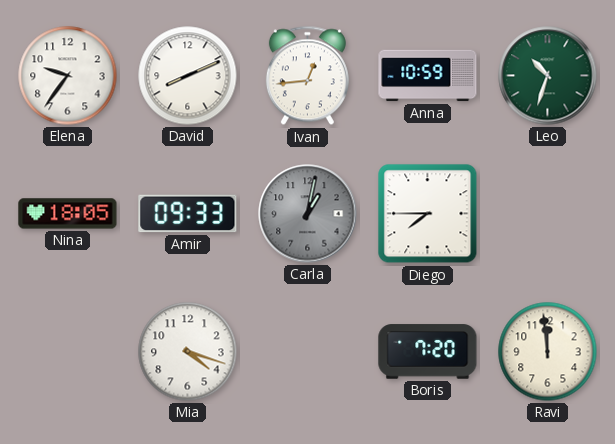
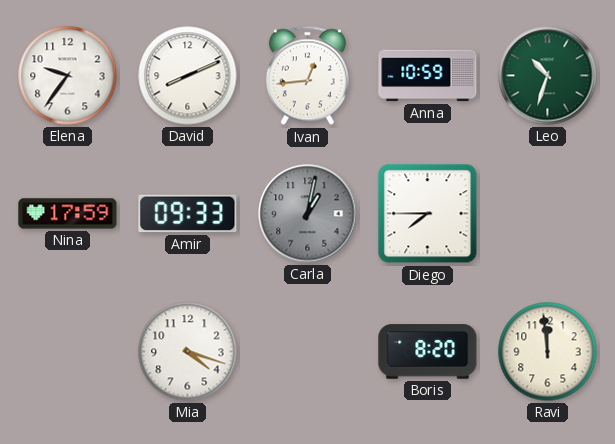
Nina: 18:05 -> 17:59 (68, 214)
Boris: 7:20 -> 8:20 (428, 352)
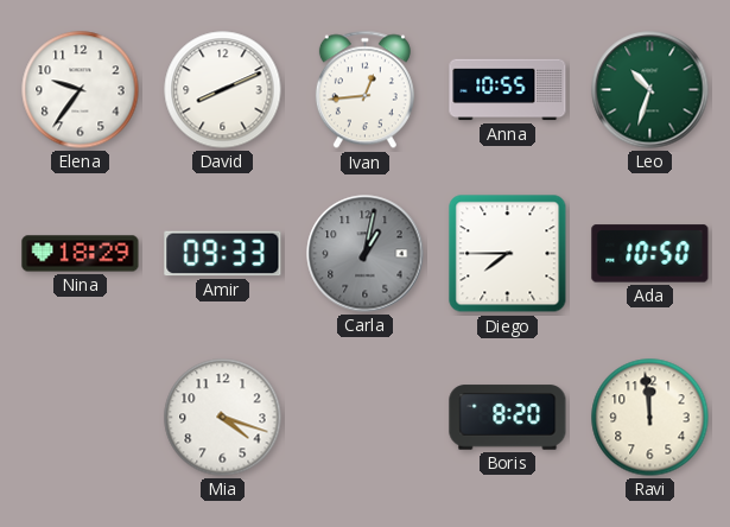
Anna: 10:59 -> 10:55 (508, 90)
Nina: 17:59 -> 18:29 (81, 254)
Ada: none -> 10:50 (650, 254)
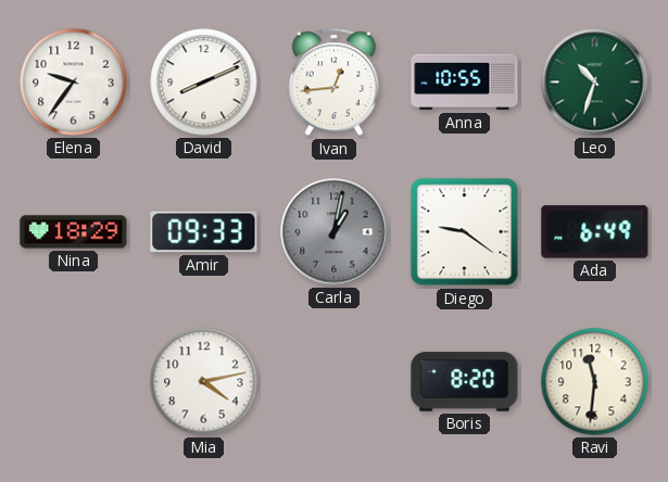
Diego: 7:45 -> 9:21 (465, 232)
Ada: 10:50 -> 6:49 (595, 232)
Mia: 4:18 -> 4:13 (204, 382)
Ravi: 11:59 -> 11:31 (595, 382)
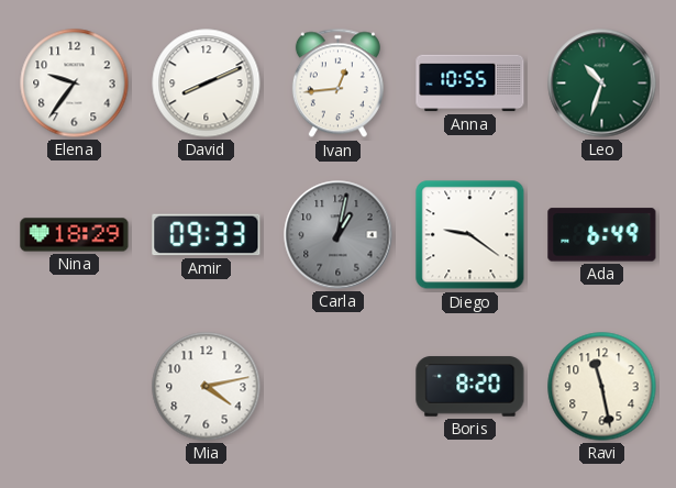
Ravi: 11:31 -> 11:28 (602, 387)
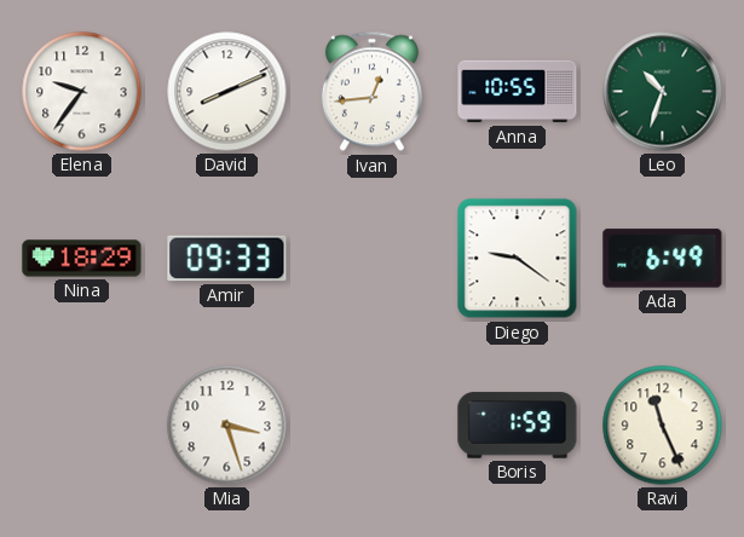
Carla: 1:02 -> none (339, 235)
Mia: 4:13 -> 3:27 (227, 426)
Boris: 8:20 -> 1:59 (518, 426)
Ravi: 11:28 -> 11:26 (663, 426)
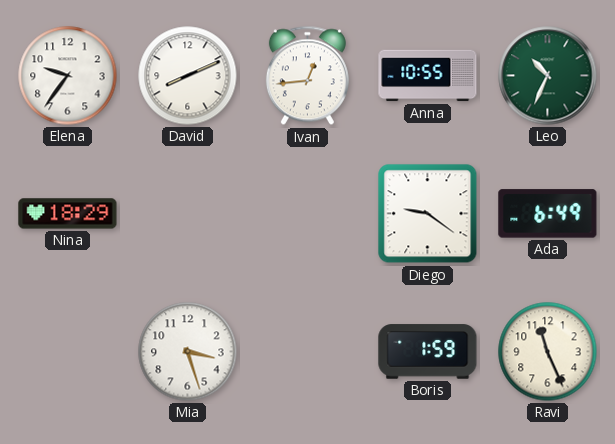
Leo: 10:33 -> 10:34 (548, 76)
Amir: 09:33 -> none (227, 259)
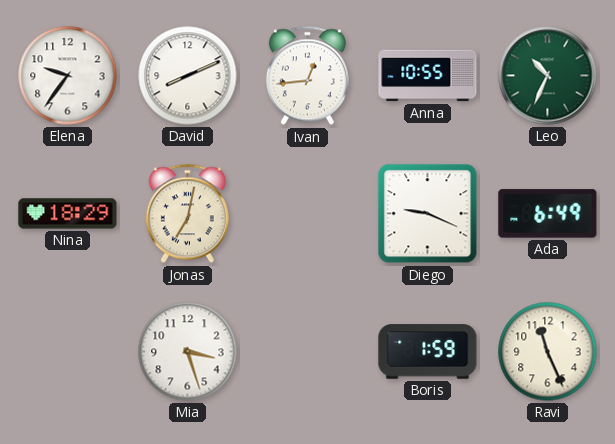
Jonas: none -> 7:02 (187, 214)
Diego: 9:21 -> 9:19 (428, 214)
